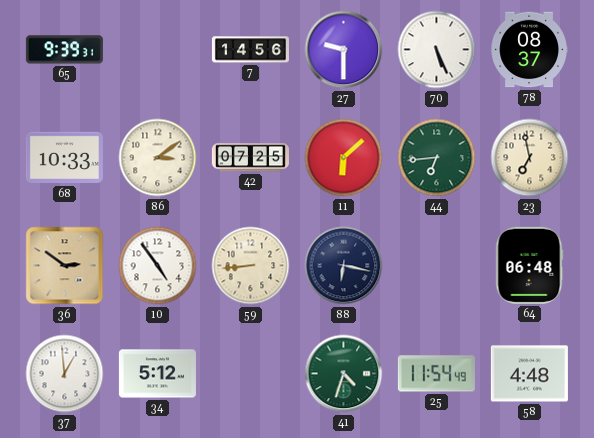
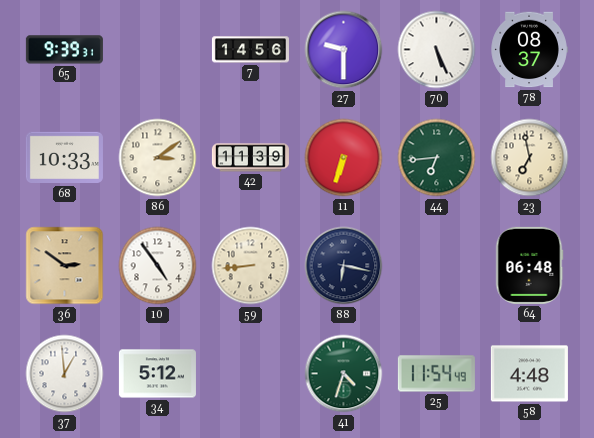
42: 07:25 -> 11:39 (250, 158)
11: 6:08 -> 6:33 (344, 158)
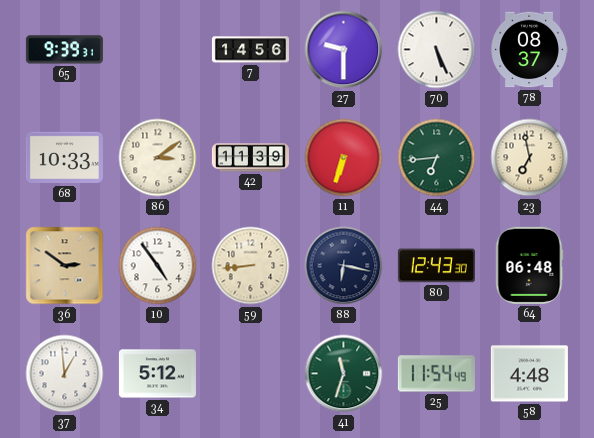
80: none -> 12:43 (436, 266)
41: 4:33 -> 11:33 (344, 374)
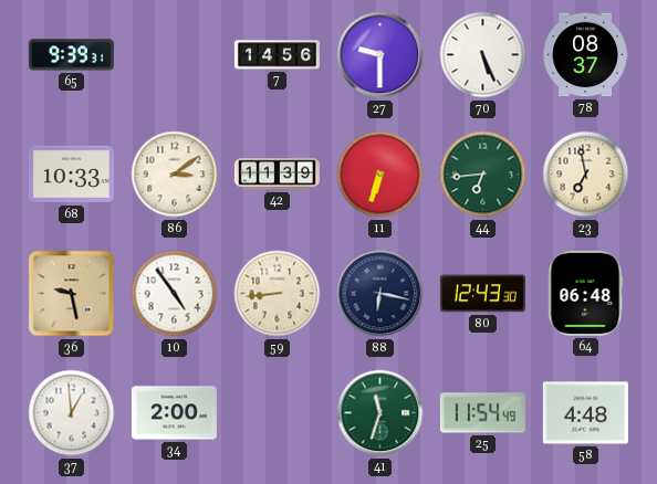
36: 2:51 -> 9:28 (72, 294)
34: 5:12 -> 2:00 (174, 413)
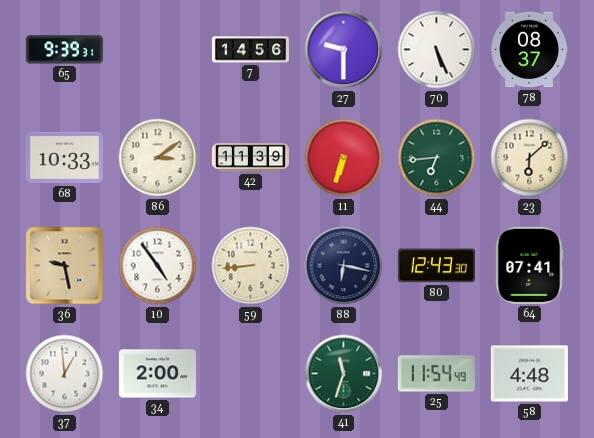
23: 6:58 -> 6:08 (530, 158)
64: 06:48 -> 07:41 (529, 265)
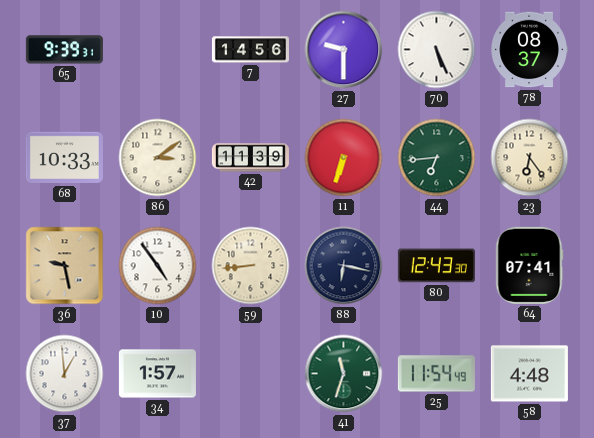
23: 6:08 -> 6:24 (530, 158)
34: 2:00 -> 1:57 (157, 374)
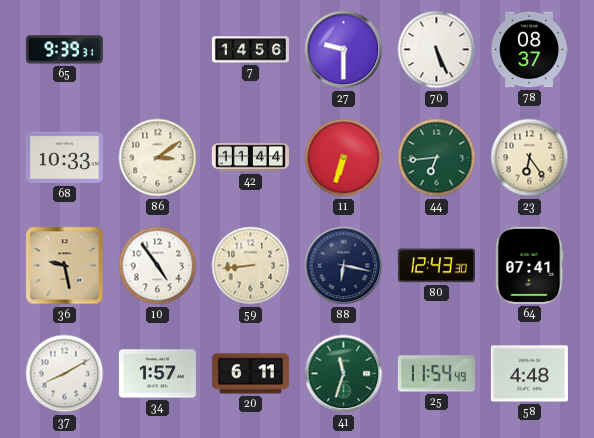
42: 11:39 -> 11:44 (250, 158)
37: 12:59 -> 8:10 (65, 374)
20: none -> 6:11 (250, 374)
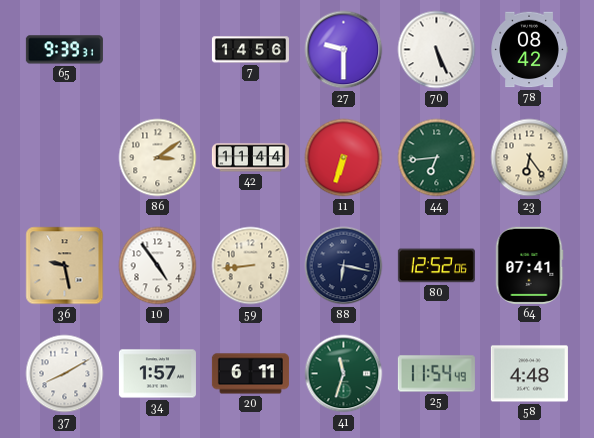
78: 08:37 -> 08:42 (529, 50)
68: 10:33 -> none (64, 158)
80: 12:43 -> 12:52 (436, 266)
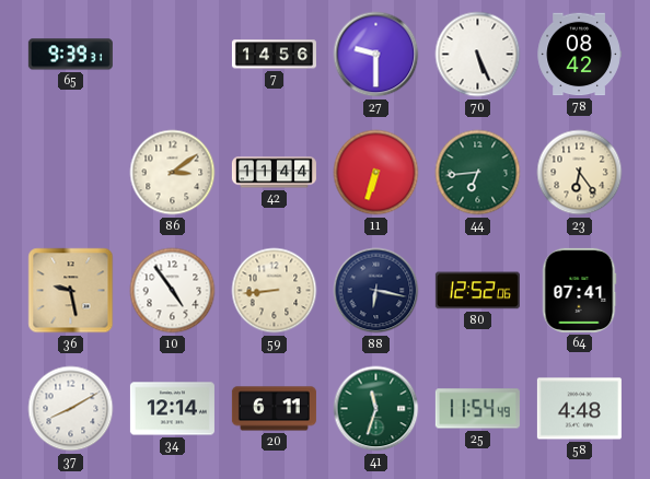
34: 1:57 -> 12:14 (172, 409)
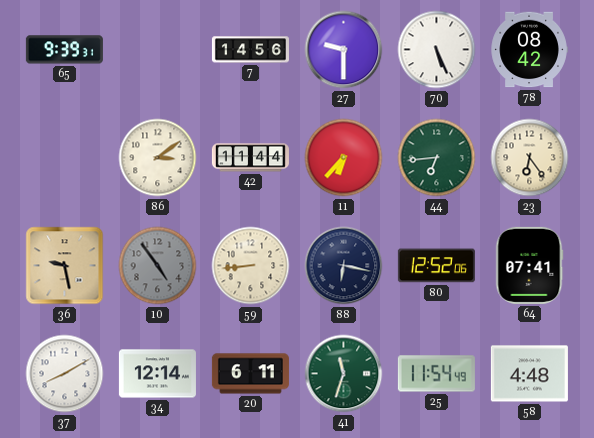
11: 6:33 -> 6:37 (344, 158)
10 dial: white -> grey (158, 266)
